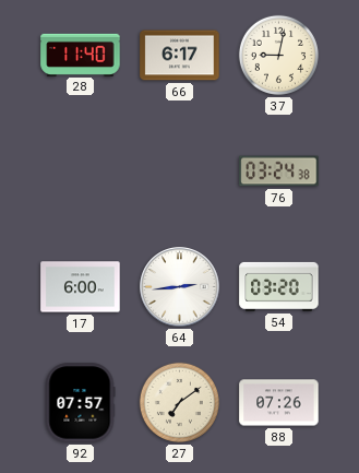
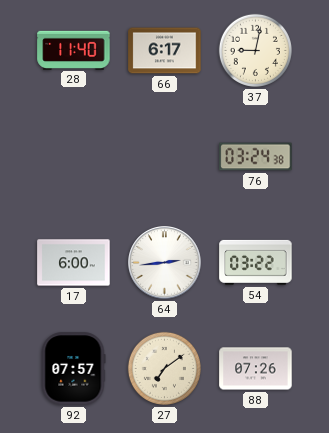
54: 03:20 -> 03:22 (256, 262)
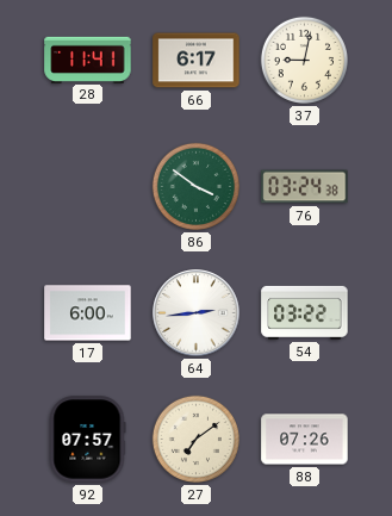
28: 11:40 -> 11:41 (88, 60)
86: none -> 3:51 (195, 186)
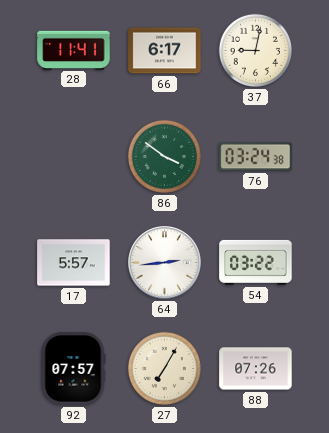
17: 6:00 -> 5:57 (74, 263)
27: 7:09 -> 7:05 (164, 368)
